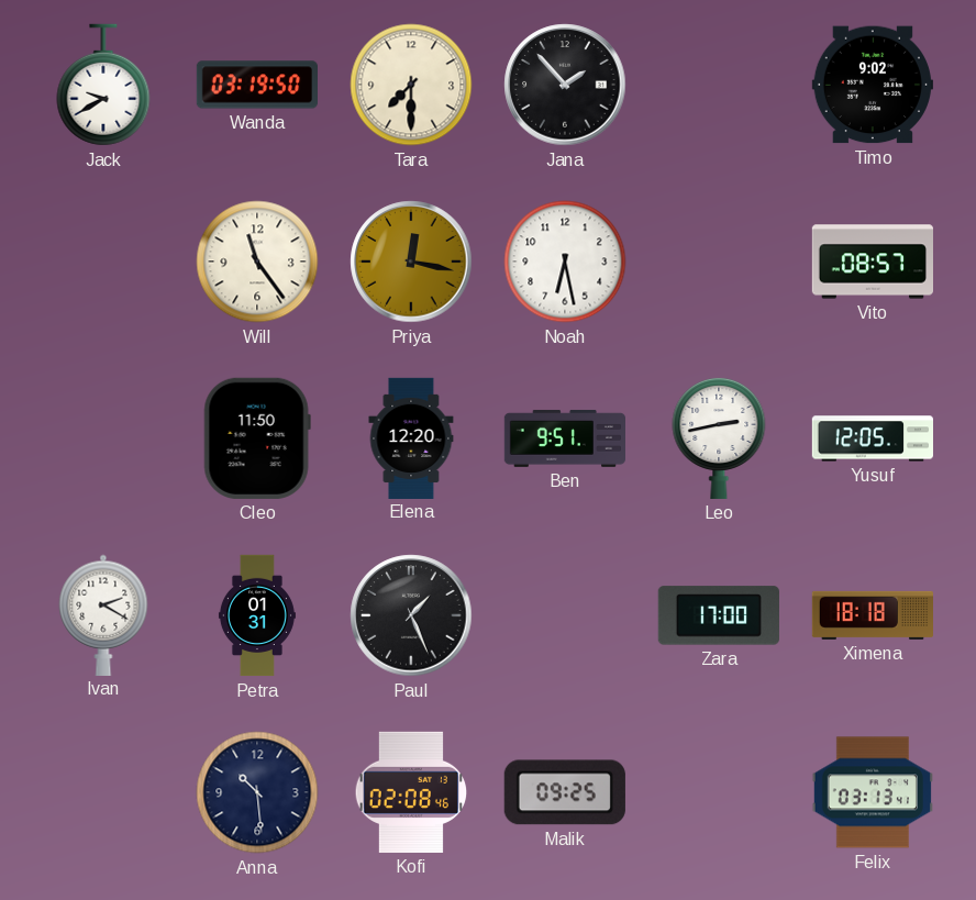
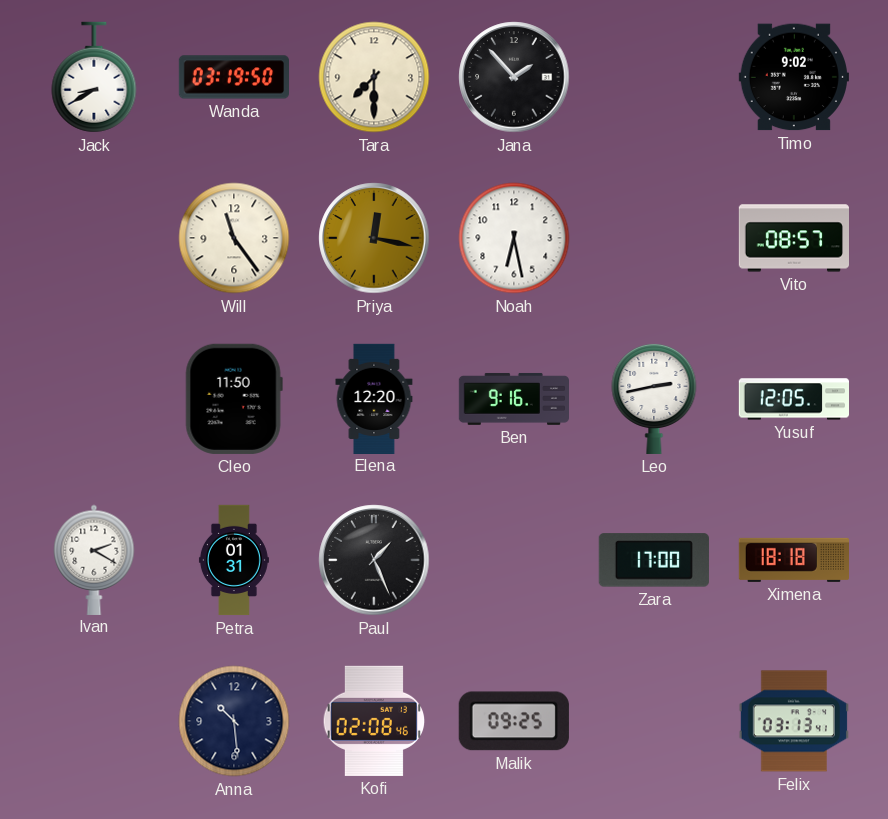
Jack: 9:40 -> 8:40 (94, 77)
Ben: 9:51 -> 9:16 (513, 399)
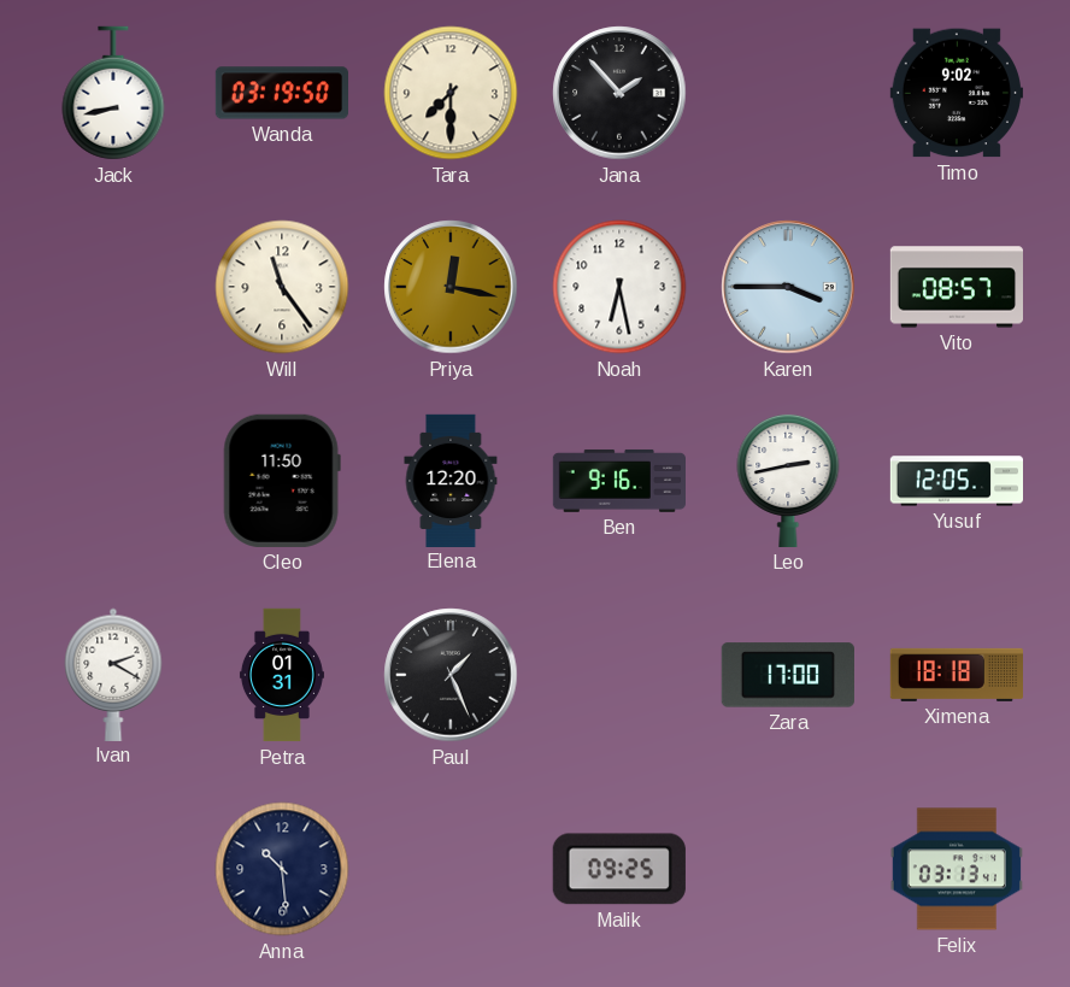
Jack: 8:40 -> 8:43 (113, 93)
Karen: none -> 3:45 (788, 287)
Kofi: 02:08 -> none (374, 721)
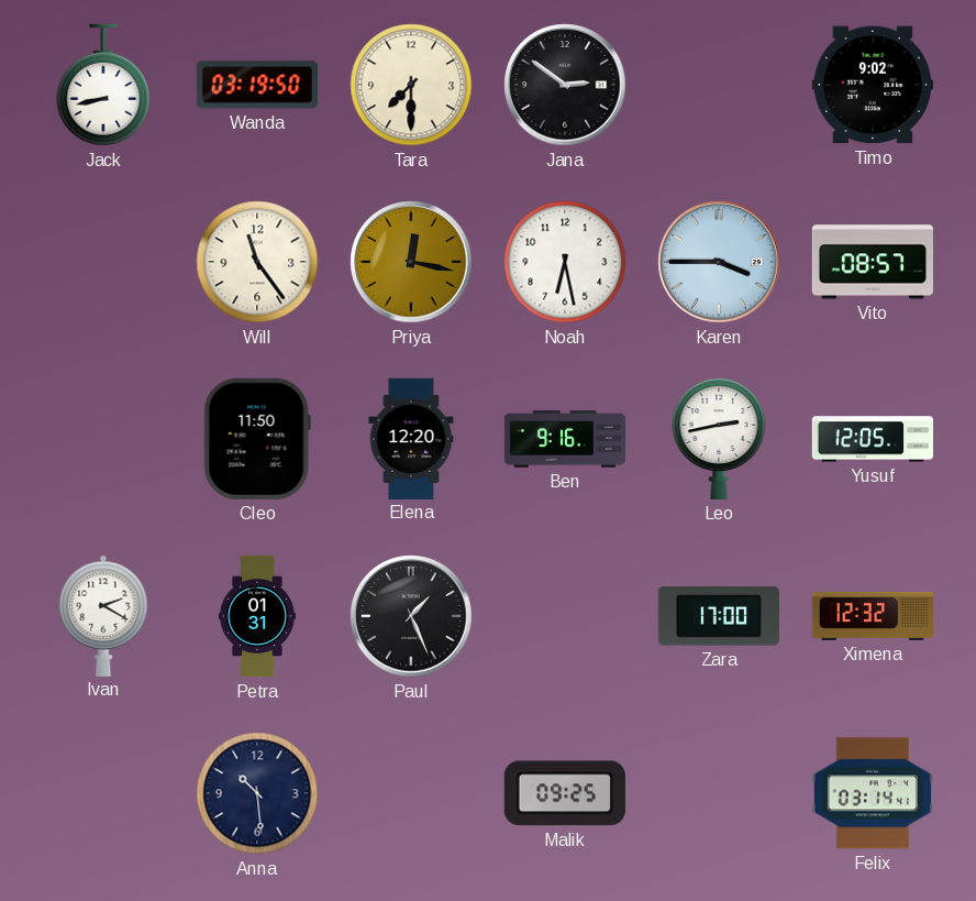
Jana: 1:53 -> 2:51 (565, 85)
Ximena: 18:18 -> 12:32 (872, 616)
Felix: 03:13 -> 03:14 (873, 793)
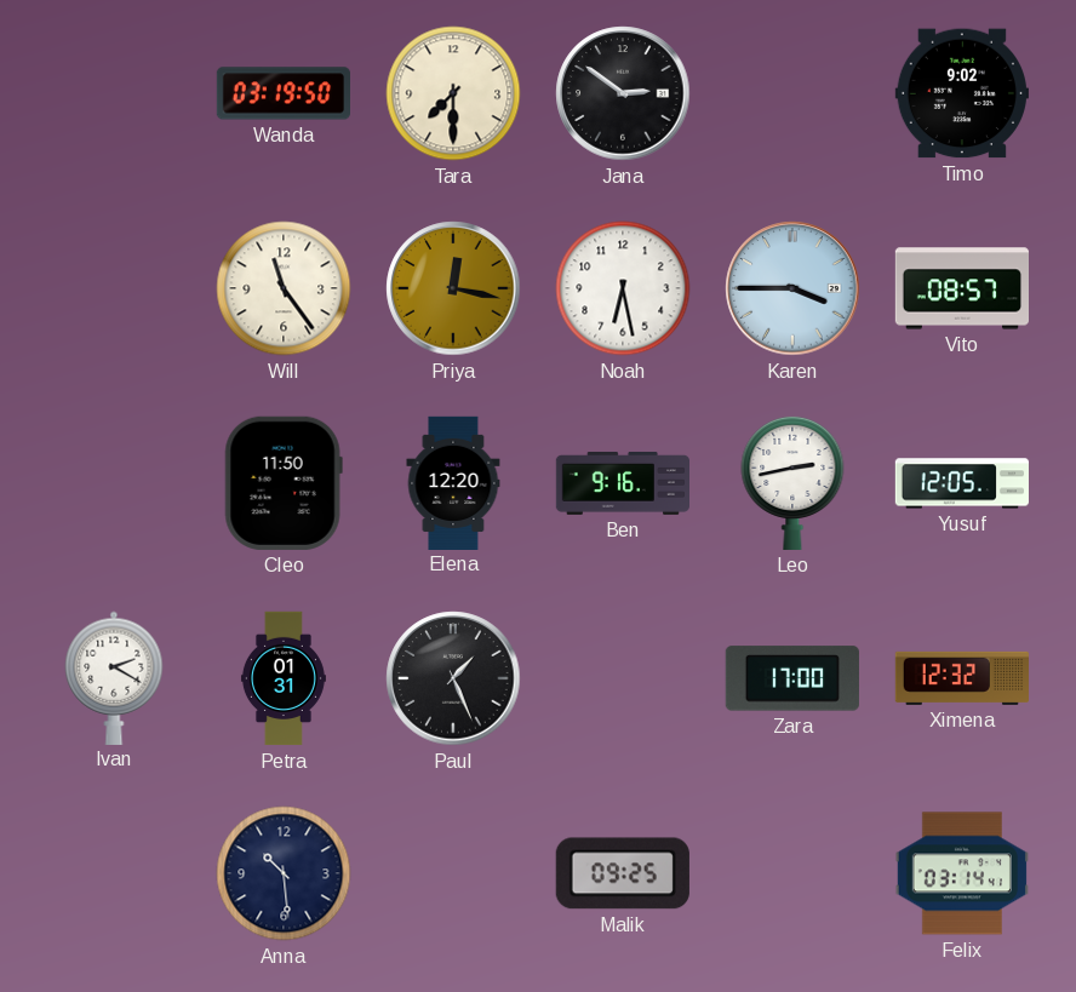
Jack: 8:43 -> none (103, 85)
